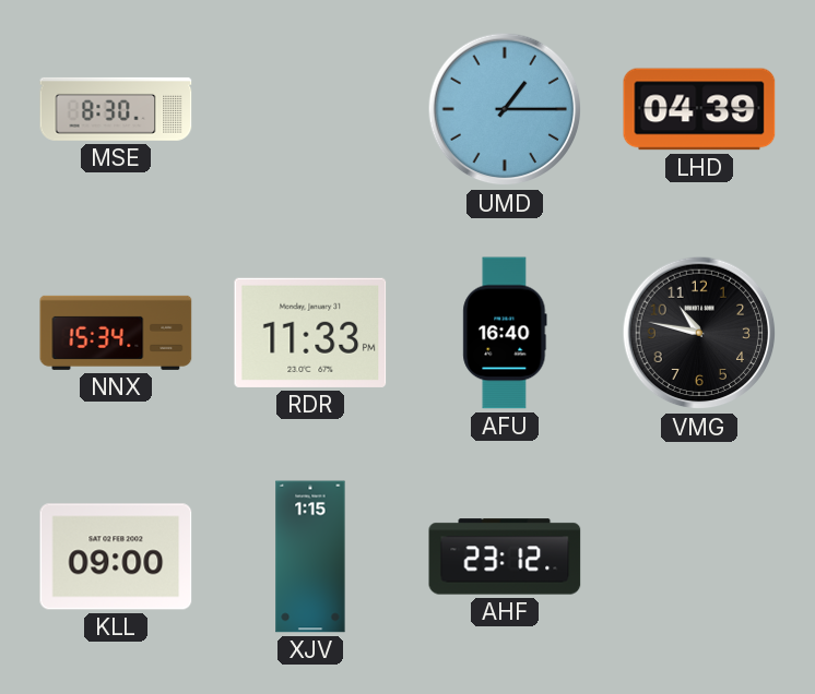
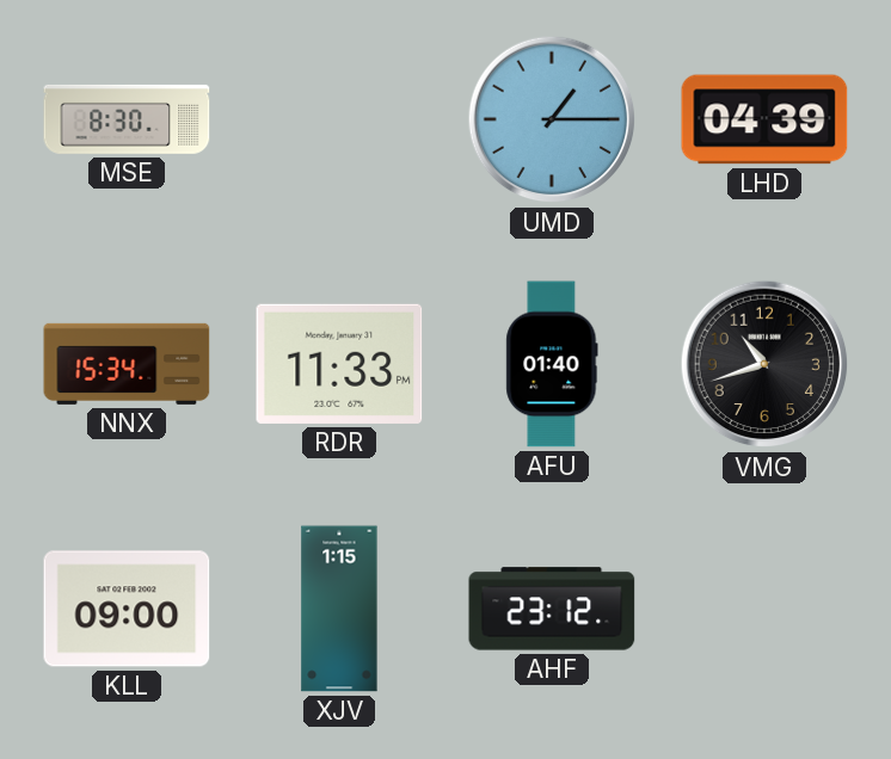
AFU: 16:40 -> 01:40 (552, 364)
VMG: 10:47 -> 10:42 (764, 364)
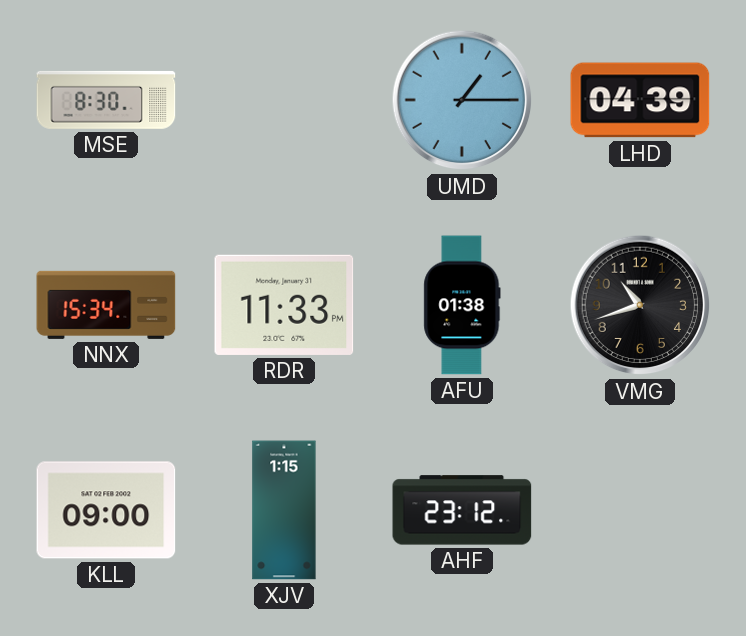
AFU: 01:40 -> 01:38 (462, 305)
